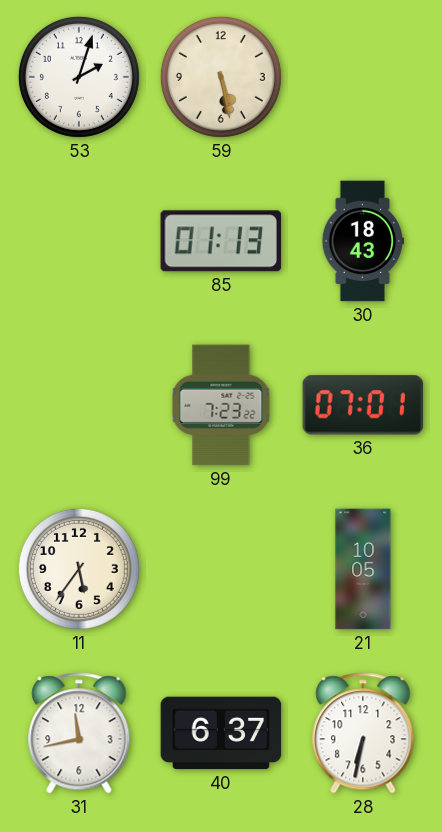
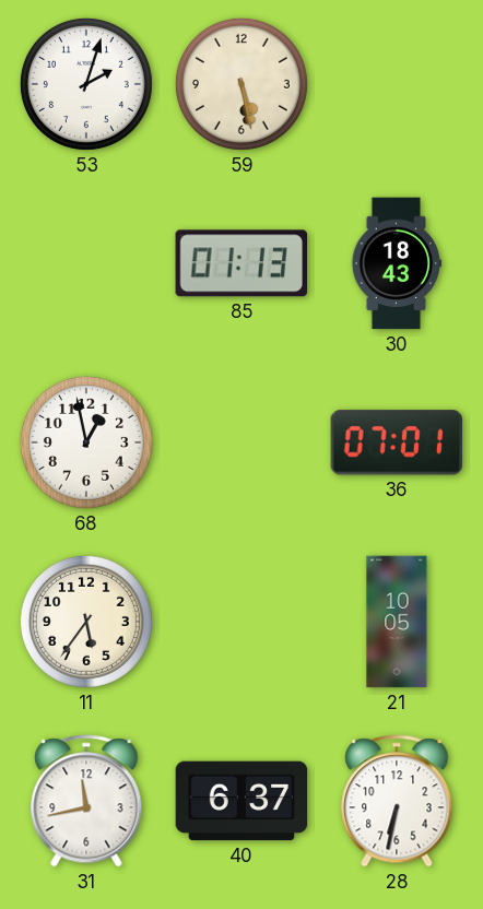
68: none -> 12:58 (86, 442)
99: 7:23 -> none (221, 405)
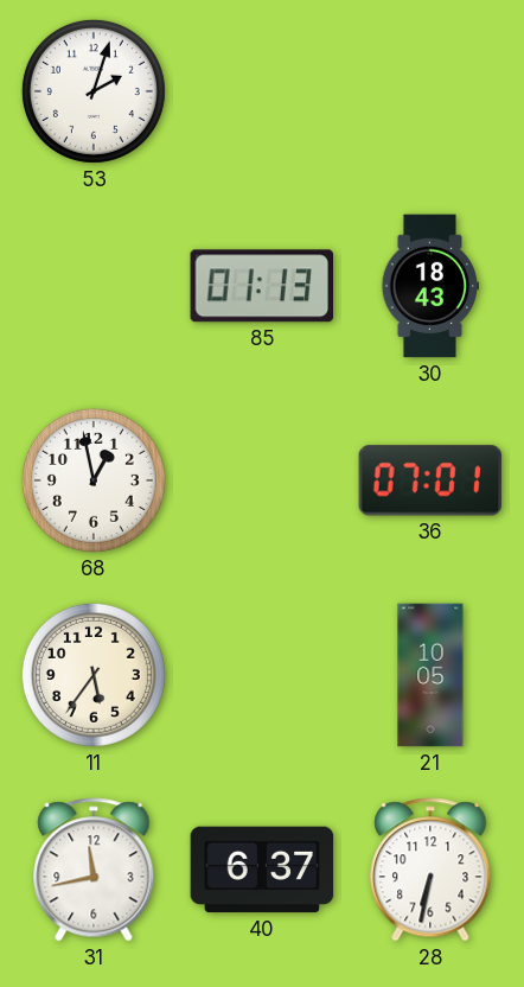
59: 5:28 -> none (241, 84)
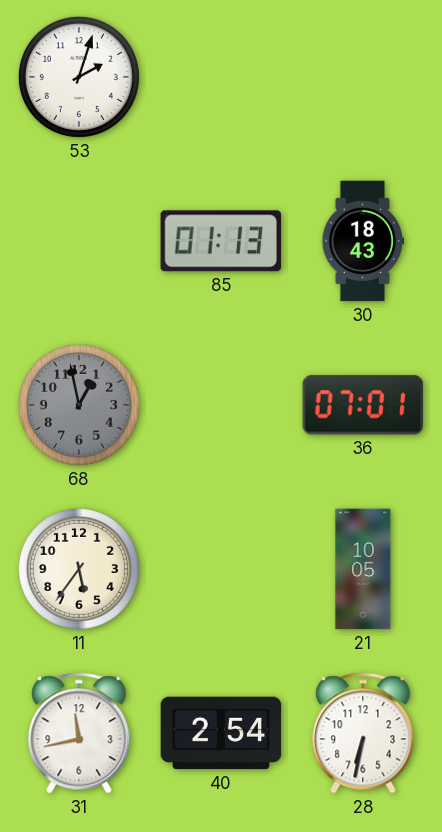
68 dial: white -> grey (79, 405)
40: 6:37 -> 2:54 (221, 733)
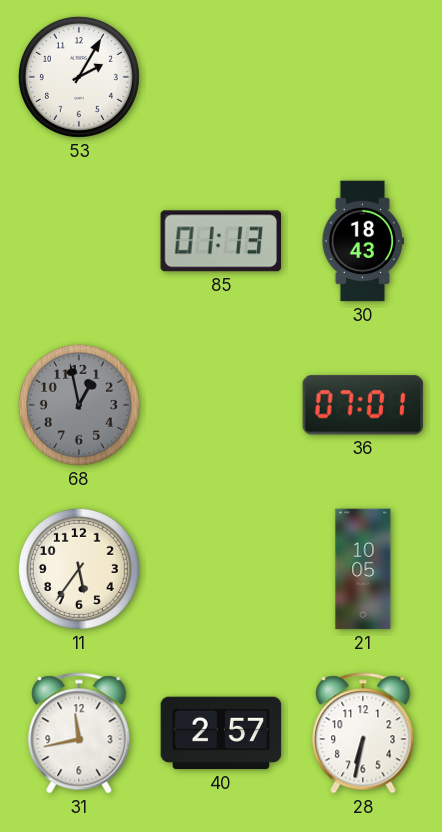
53: 2:03 -> 2:05 (79, 77)
40: 2:54 -> 2:57 (221, 733)
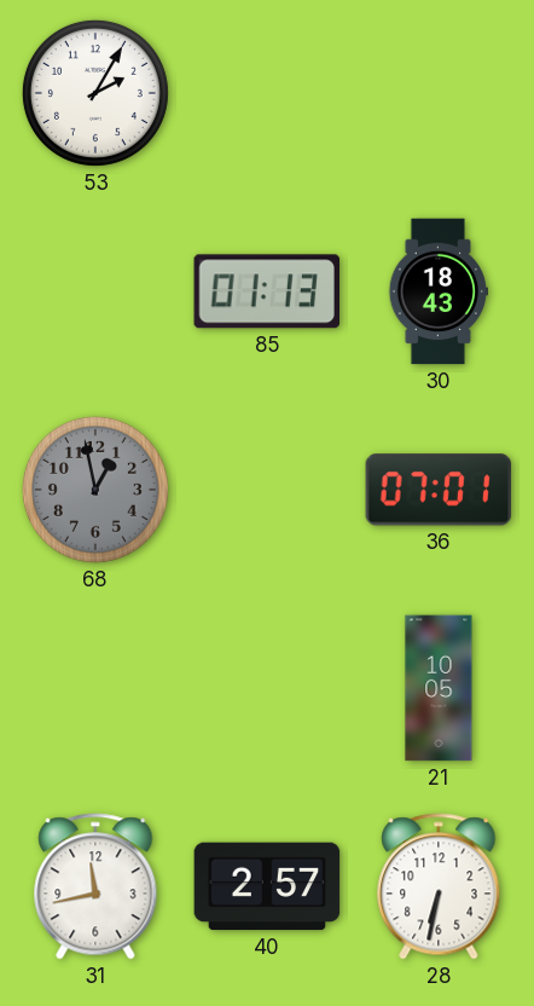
11: 5:36 -> none (79, 569)
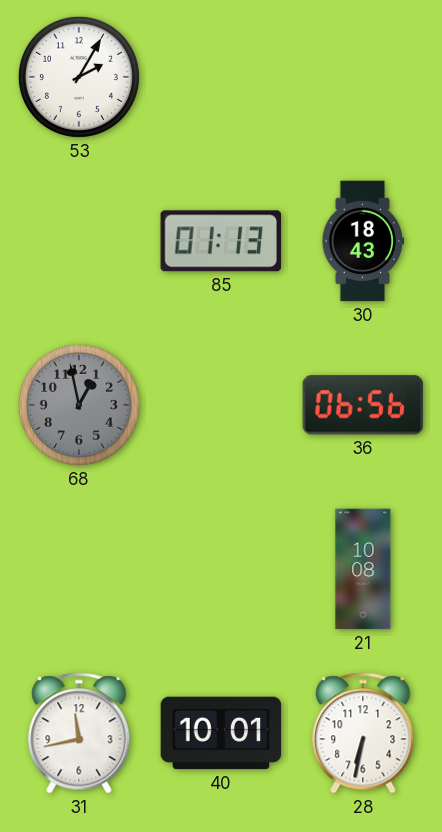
36: 07:01 -> 06:56 (363, 405)
21: 10:05 -> 10:08 (363, 569)
40: 2:57 -> 10:01 (221, 733)
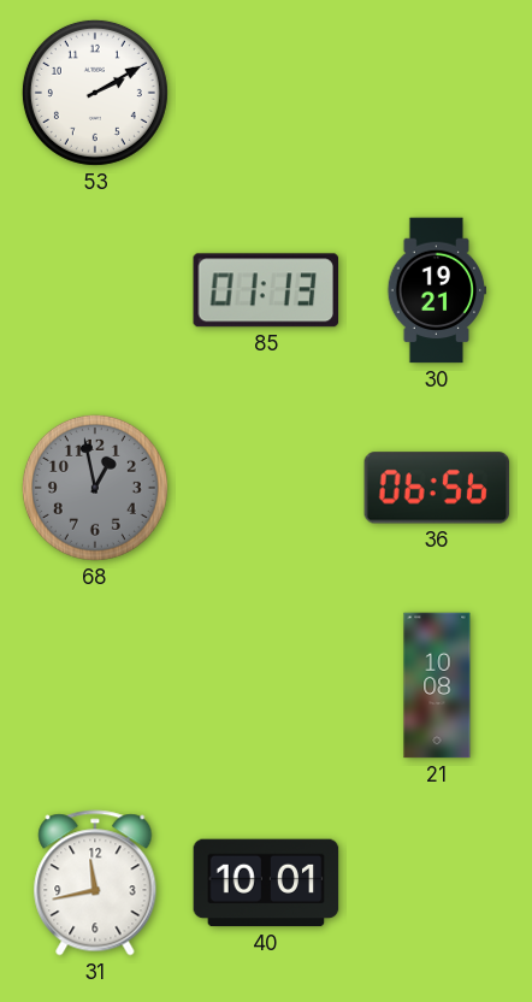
53: 2:05 -> 2:10 (95, 93)
30: 18:43 -> 19:21 (436, 290)
28: 6:32 -> none (363, 733)
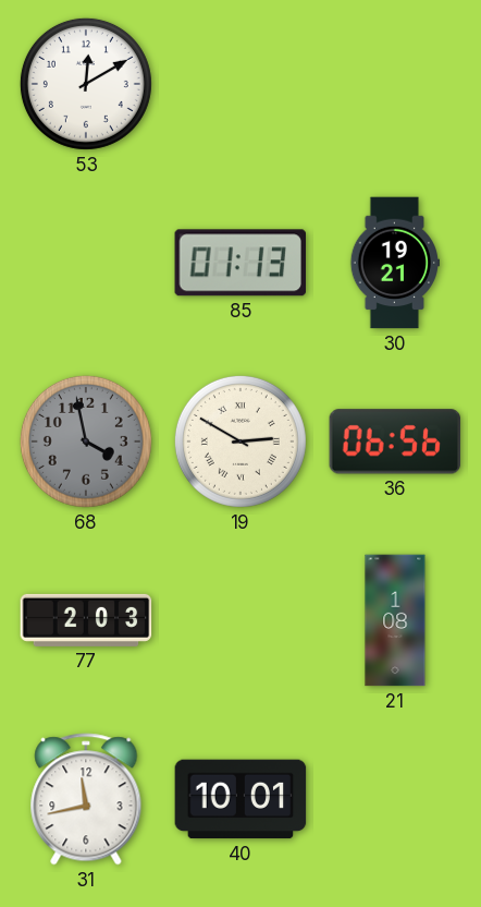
53: 2:10 -> 12:10 (86, 84)
68: 12:58 -> 3:58 (86, 442)
19: none -> 2:50 (240, 442)
77: none -> 2:03 (86, 620)
21: 10:08 -> 1:08 (395, 620)
